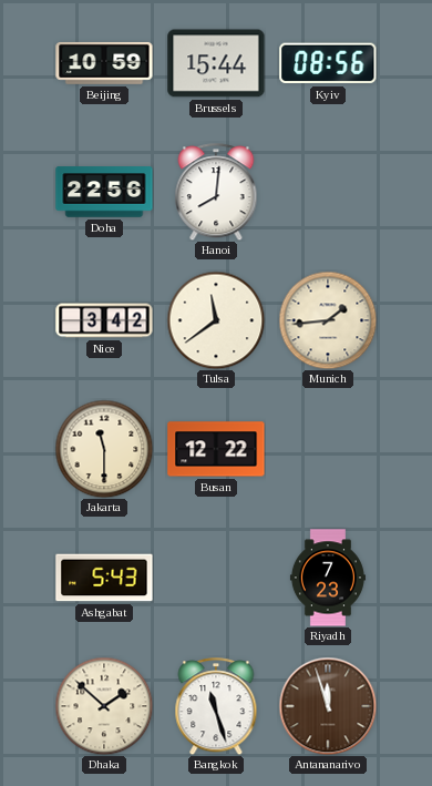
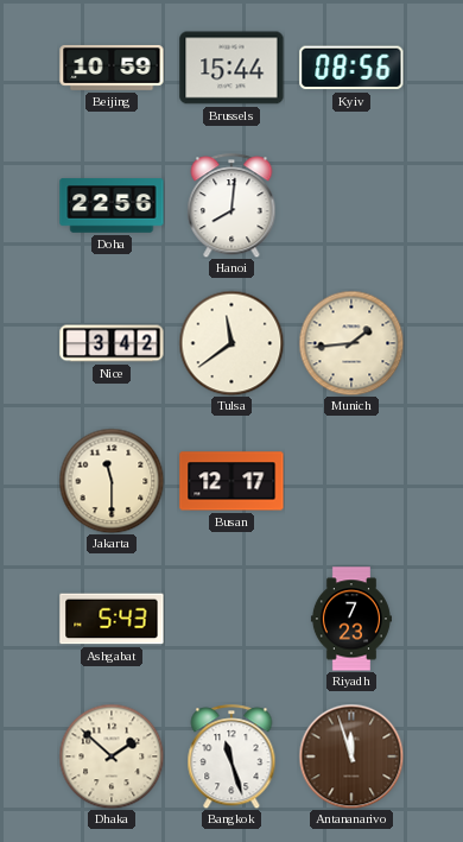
Busan: 12:22 -> 12:17 (231, 481)
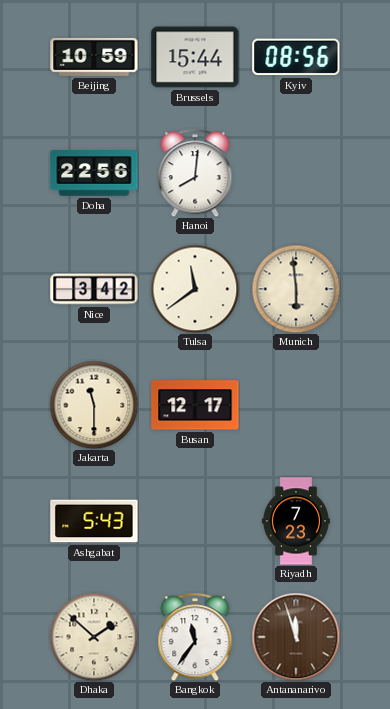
Munich: 1:44 -> 5:59 (296, 289)
Bangkok: 11:27 -> 11:36 (195, 637)
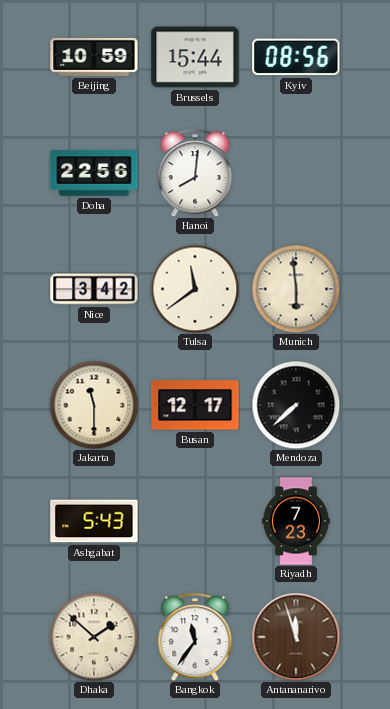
Mendoza: none -> 7:38 (296, 405)
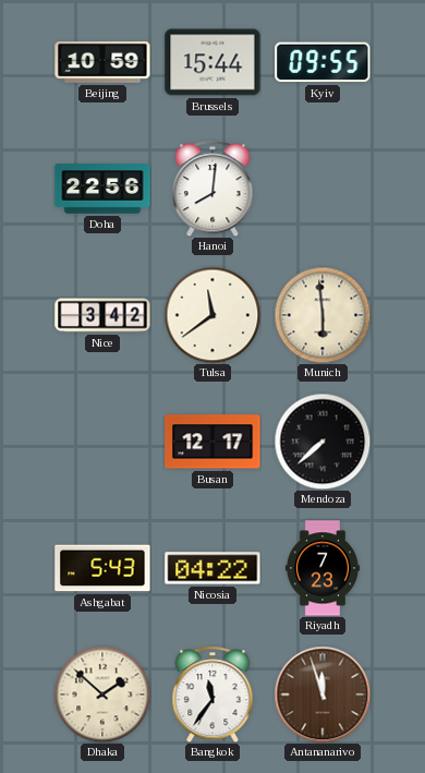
Kyiv: 08:56 -> 09:55 (323, 62)
Jakarta: 11:30 -> none (94, 405)
Nicosia: none -> 04:22 (212, 568)
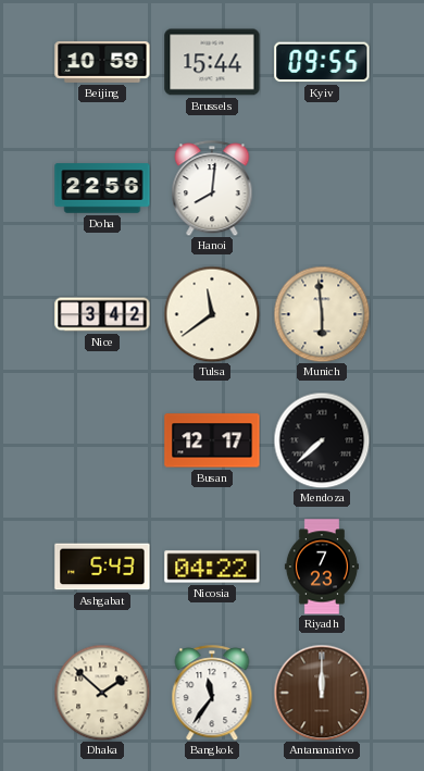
Antananarivo: 11:57 -> 12:00 (322, 693)
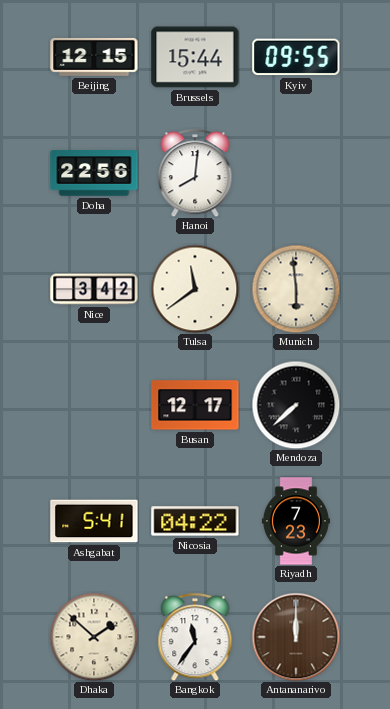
Beijing: 10:59 -> 12:15 (94, 57)
Ashgabat: 5:43 -> 5:41 (94, 521)
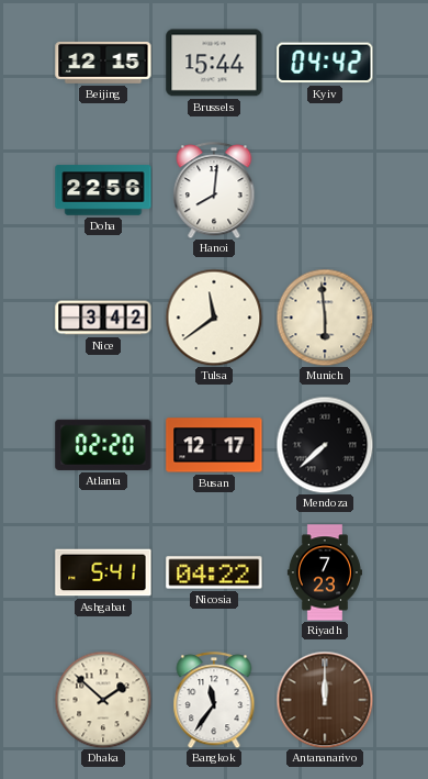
Kyiv: 09:55 -> 04:42 (325, 63)
Atlanta: none -> 02:20 (103, 445)
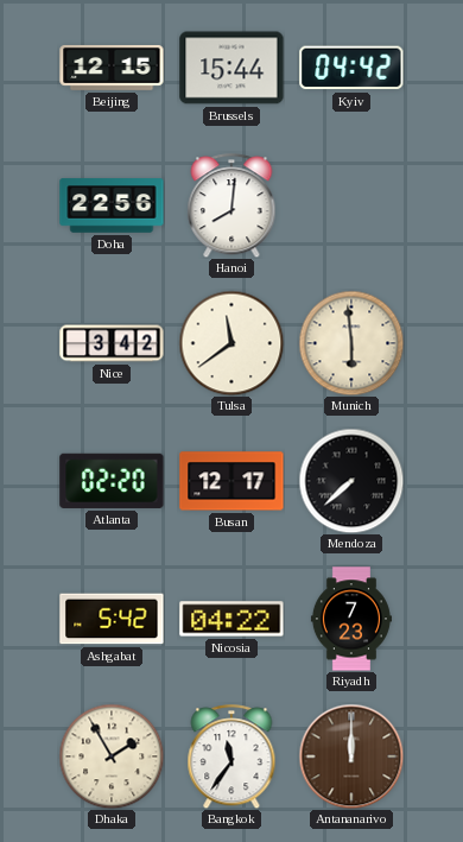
Ashgabat: 5:41 -> 5:42 (112, 619)
Dhaka: 1:52 -> 1:55 (112, 756)
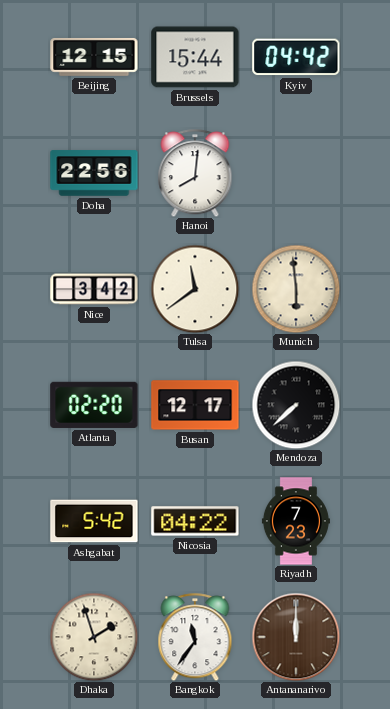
Dhaka: 1:55 -> 1:57 (94, 637)
